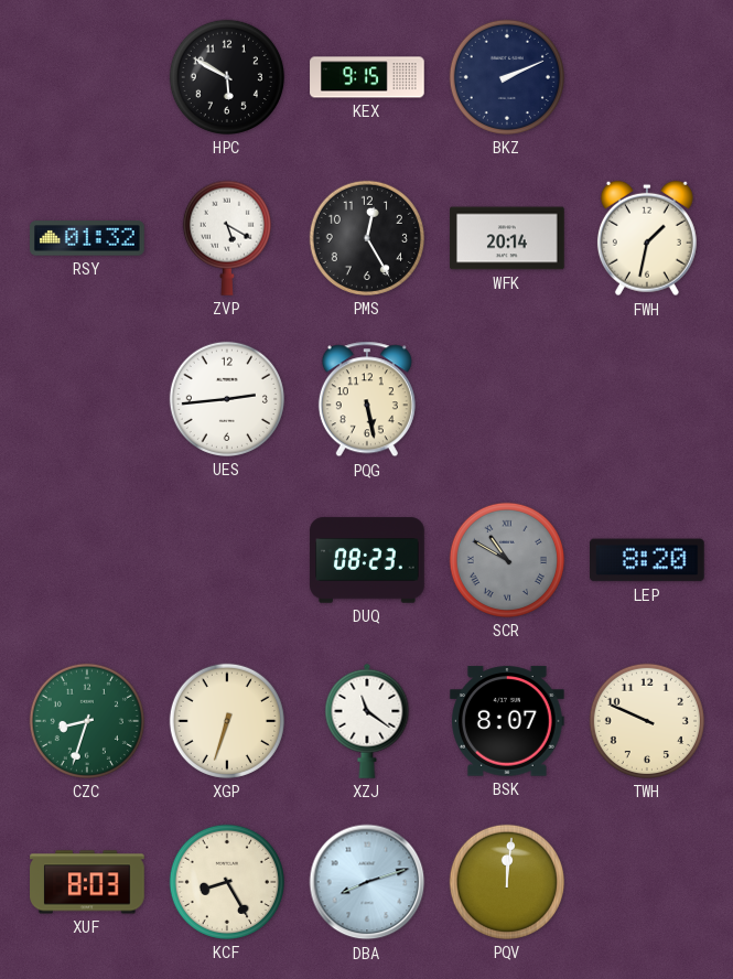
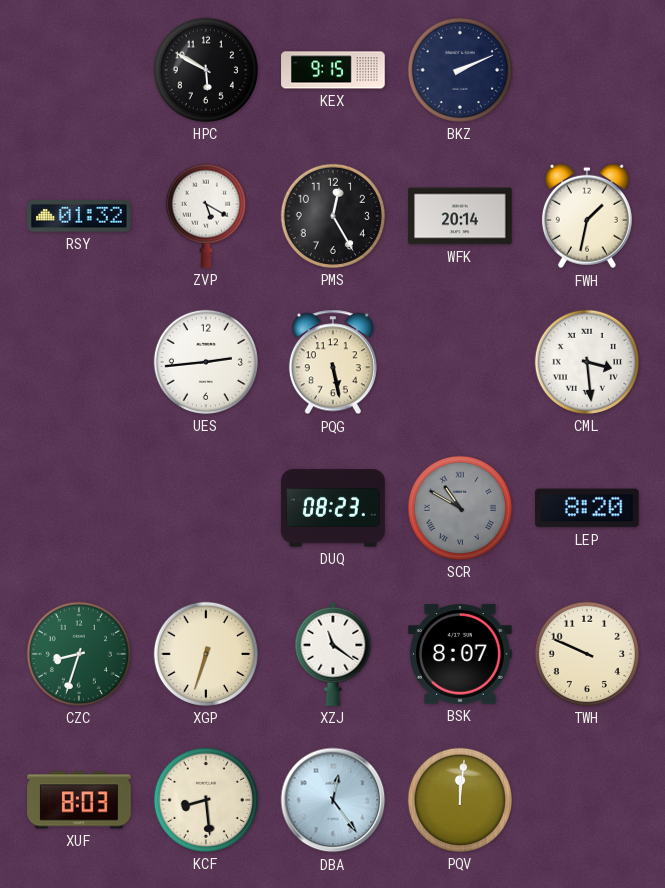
CML: none -> 3:29 (587, 362)
KCF: 8:25 -> 8:29 (206, 800)
DBA: 8:12 -> 12:24 (333, 800)
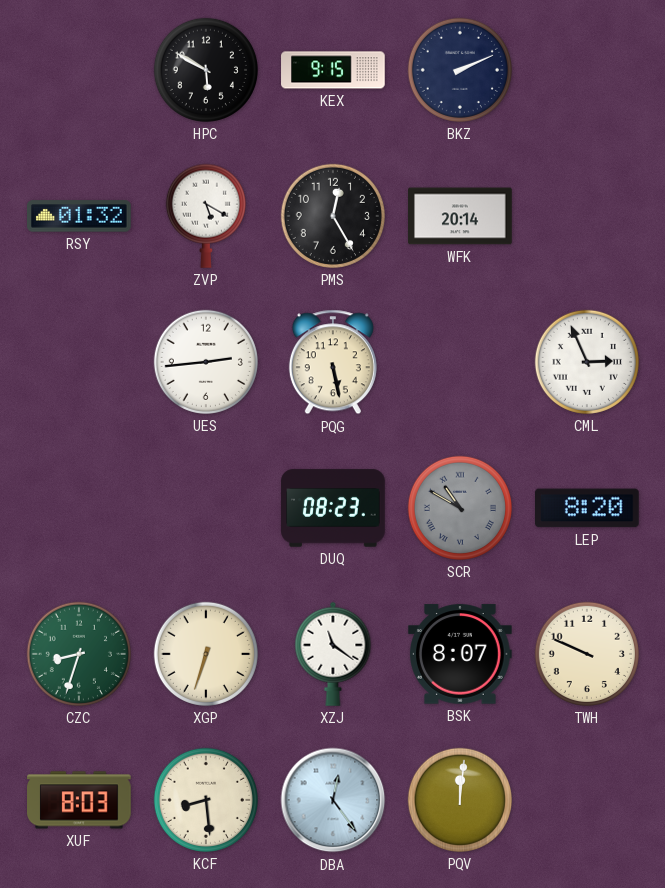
FWH: 1:32 -> none (587, 216)
CML: 3:29 -> 2:56 (587, 362)
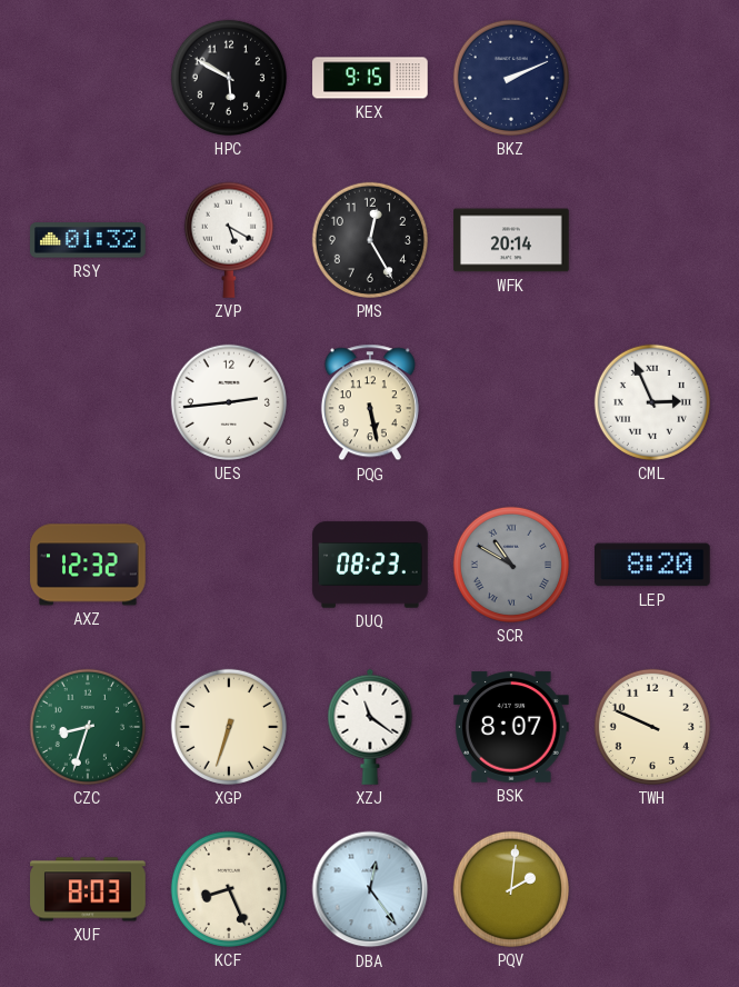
AXZ: none -> 12:32 (88, 565)
KCF: 8:29 -> 8:26 (229, 889)
PQV: 12:01 -> 2:01 (511, 889)
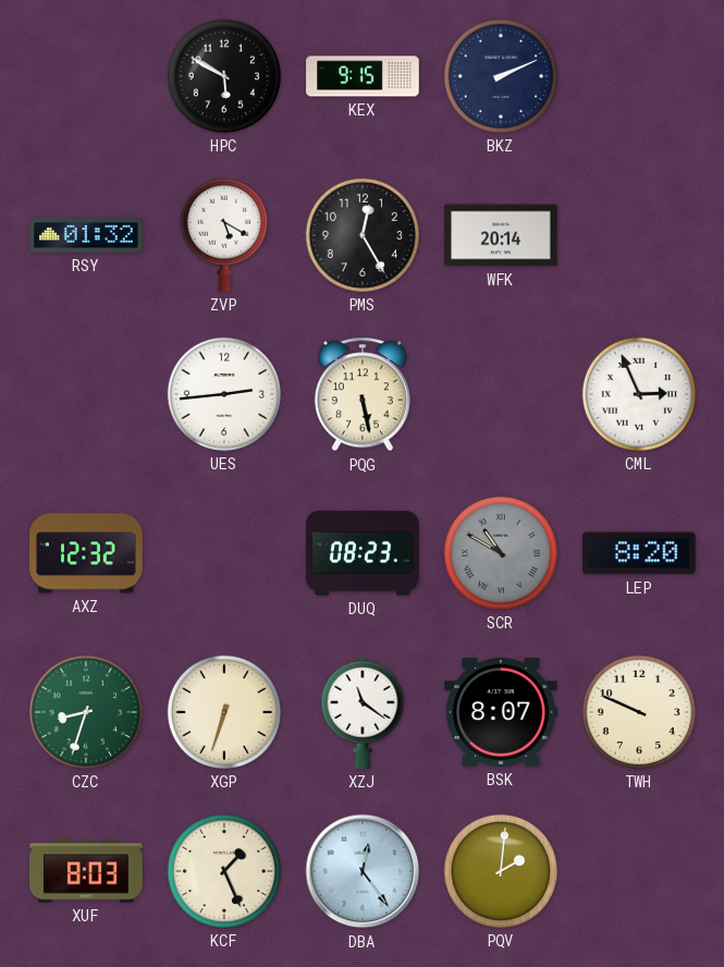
KCF: 8:26 -> 1:26 (224, 871)
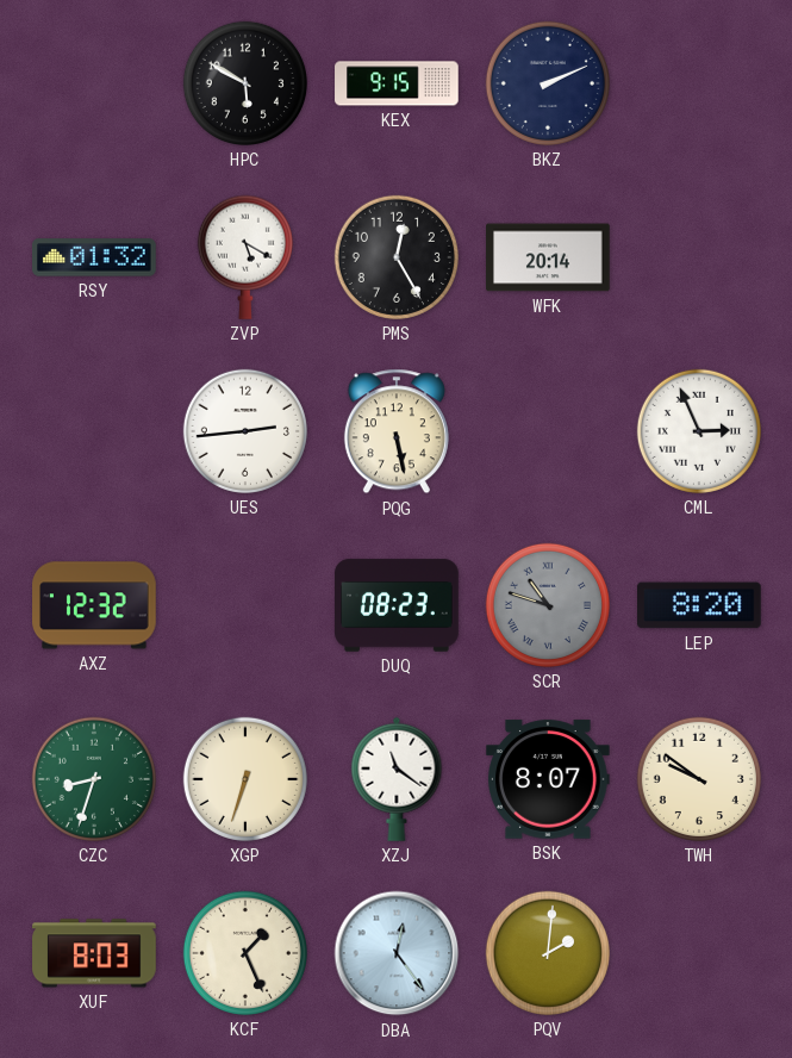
SCR: 10:50 -> 10:48 (548, 605)
TWH: 9:49 -> 9:51 (699, 779)
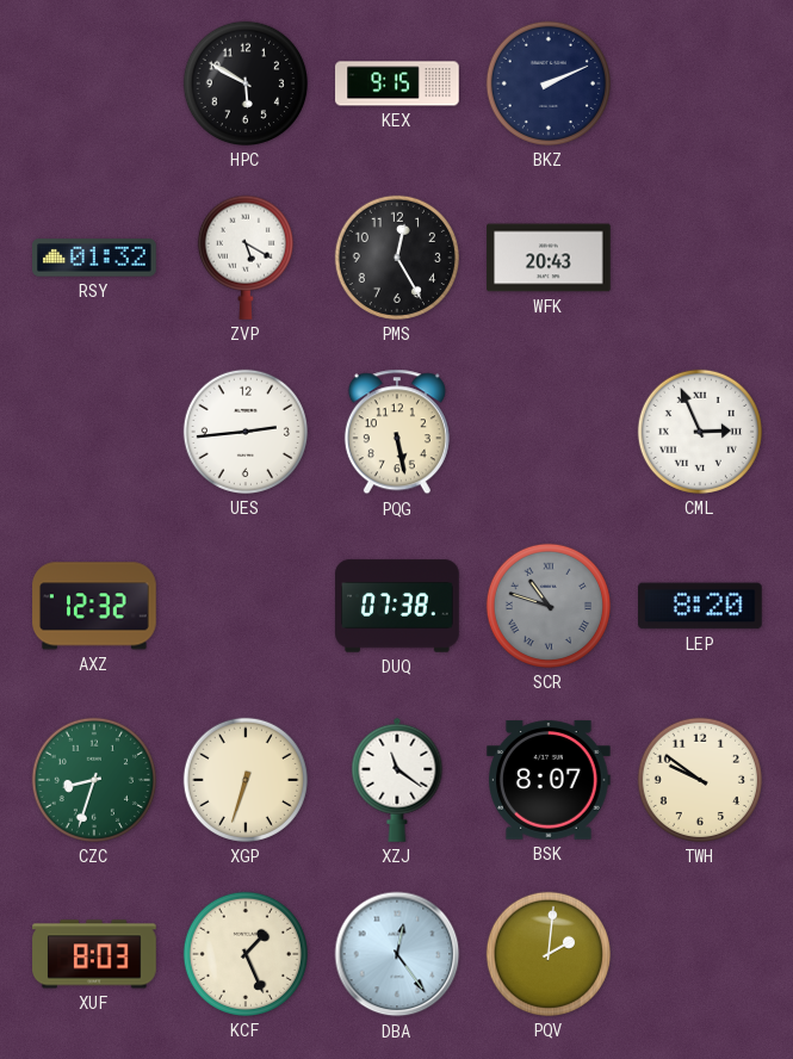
WFK: 20:14 -> 20:43 (549, 258)
DUQ: 08:23 -> 07:38 (397, 606)
